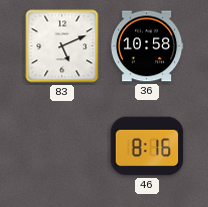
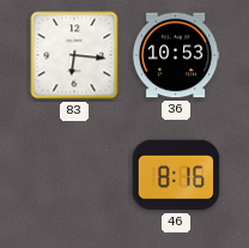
83: 5:11 -> 6:16 (74, 55)
36: 10:58 -> 10:53 (176, 55)
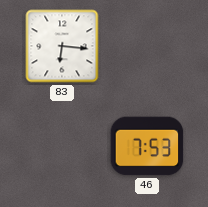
36: 10:53 -> none (176, 55)
46: 8:16 -> 7:53 (147, 146)
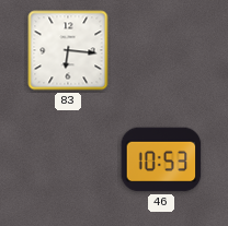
46: 7:53 -> 10:53 (161, 159)
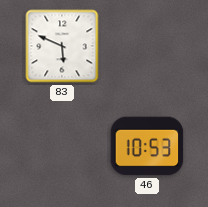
83: 6:16 -> 5:49 (62, 46)
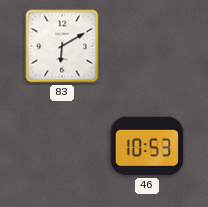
83: 5:49 -> 6:10 (62, 46)
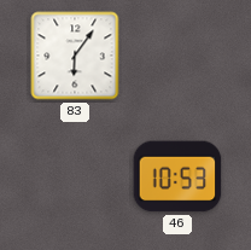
83: 6:10 -> 6:06 (75, 56)
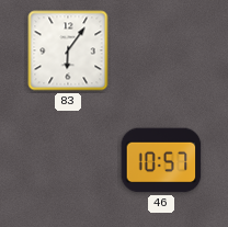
46: 10:53 -> 10:57 (161, 160)
